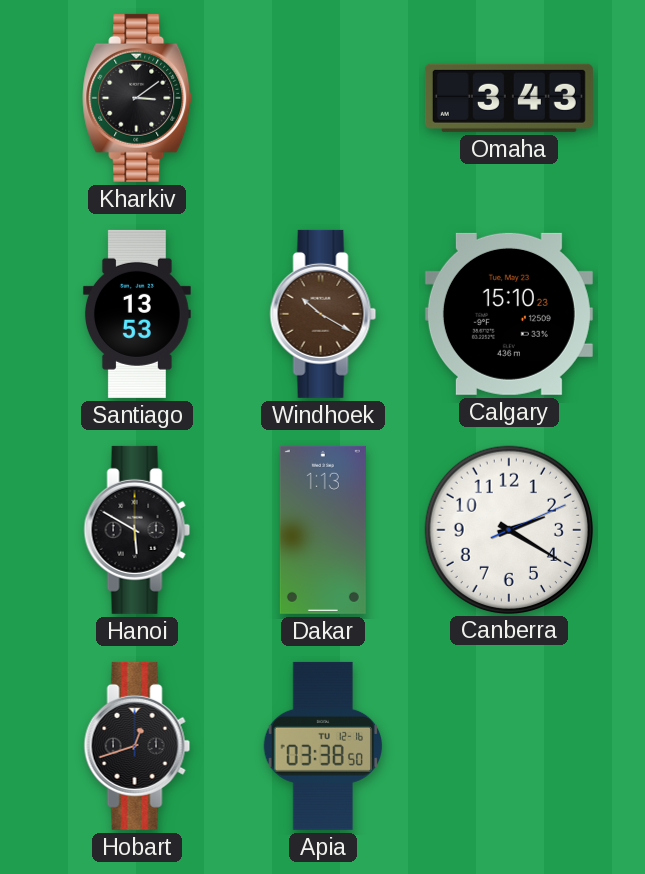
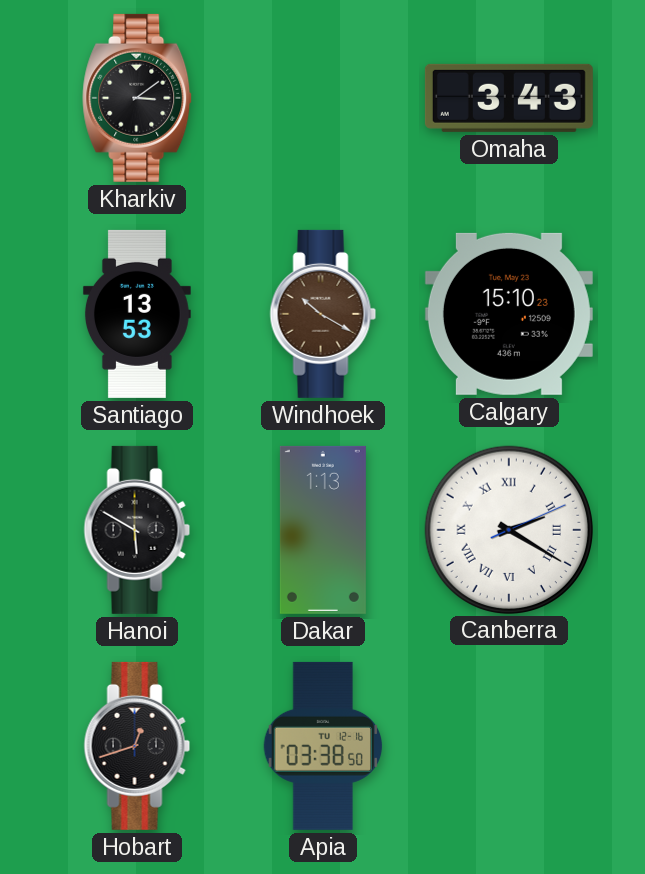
Canberra numerals: Arabic -> Roman (508, 529)
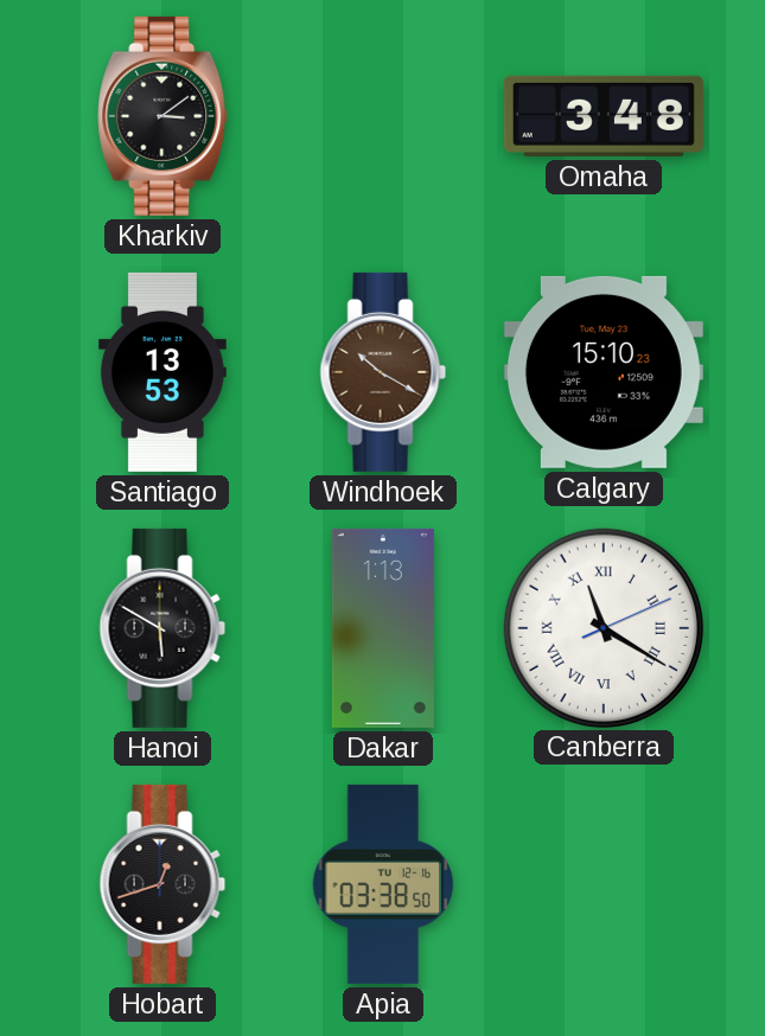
Omaha: 3:43 -> 3:48 (604, 116)
Canberra: 2:20 -> 11:20 (603, 627)
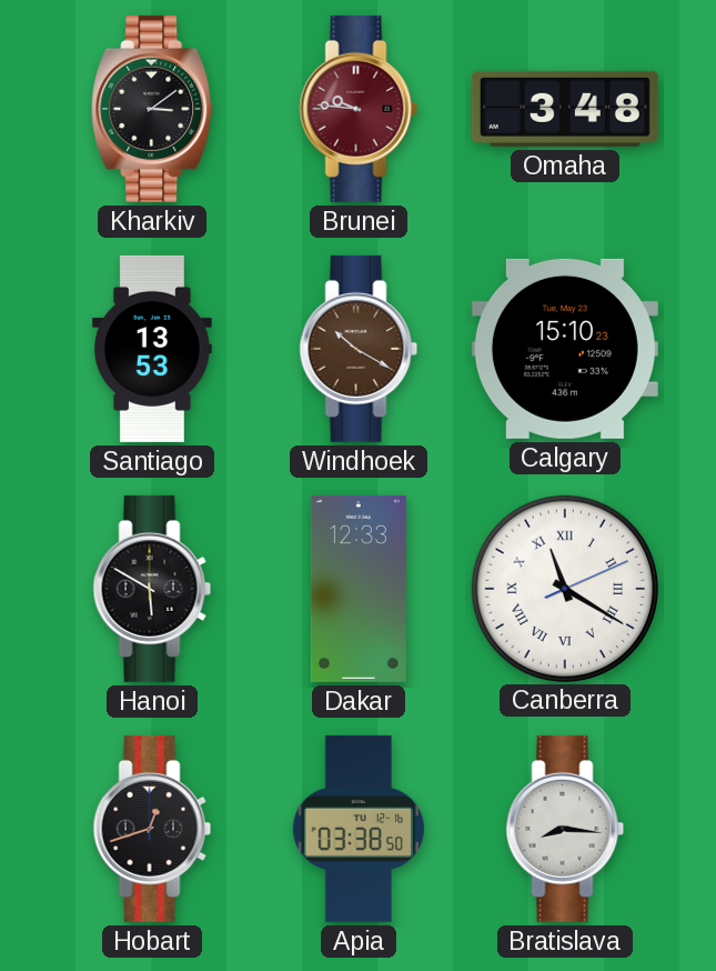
Brunei: none -> 9:46 (359, 109)
Dakar: 1:13 -> 12:33 (359, 589)
Bratislava: none -> 8:16 (565, 829)
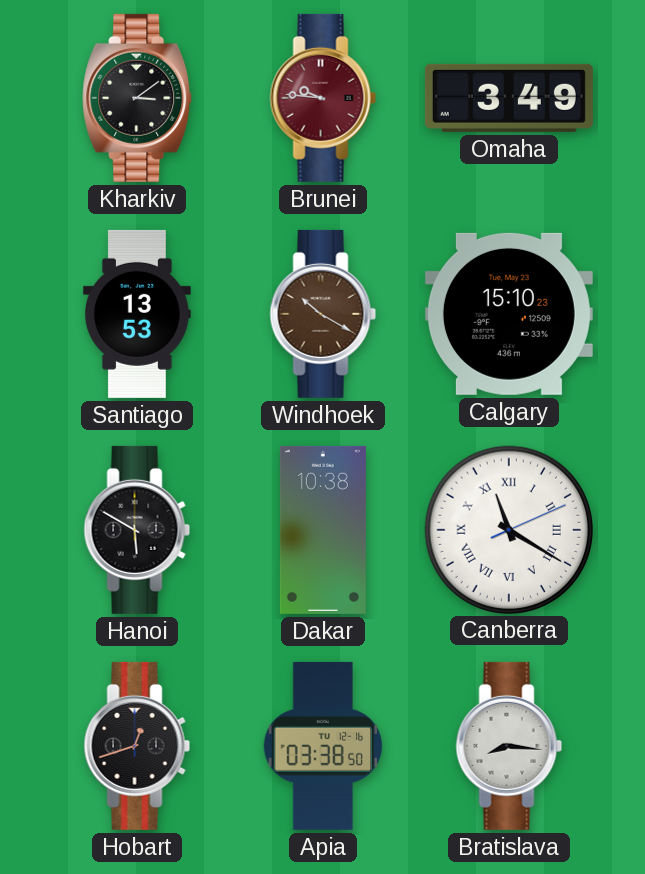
Omaha: 3:48 -> 3:49 (509, 98)
Dakar: 12:33 -> 10:38 (323, 530)
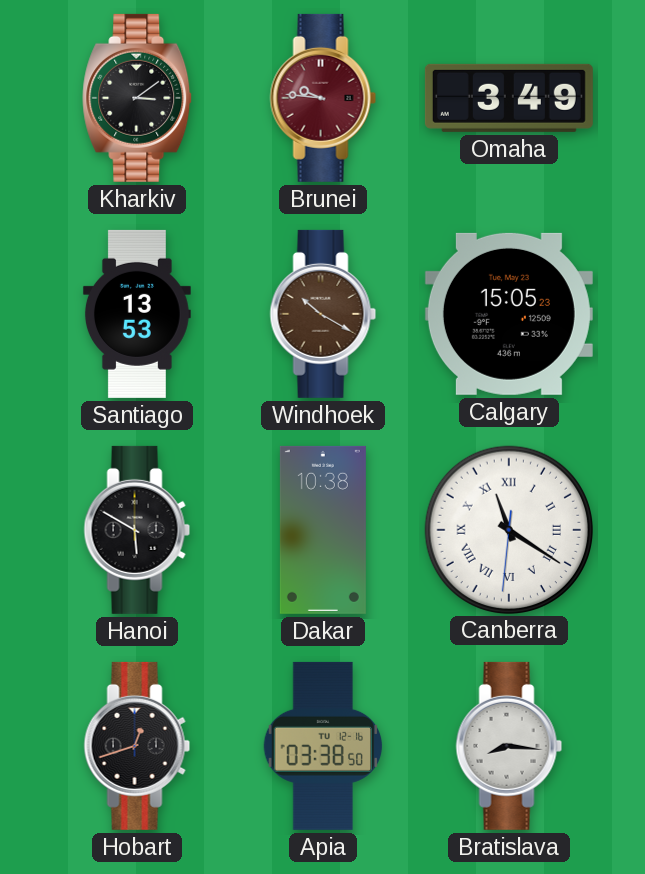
Calgary: 15:10 -> 15:05 (509, 314)
Canberra: 11:20:11 -> 11:20:31 (508, 529)
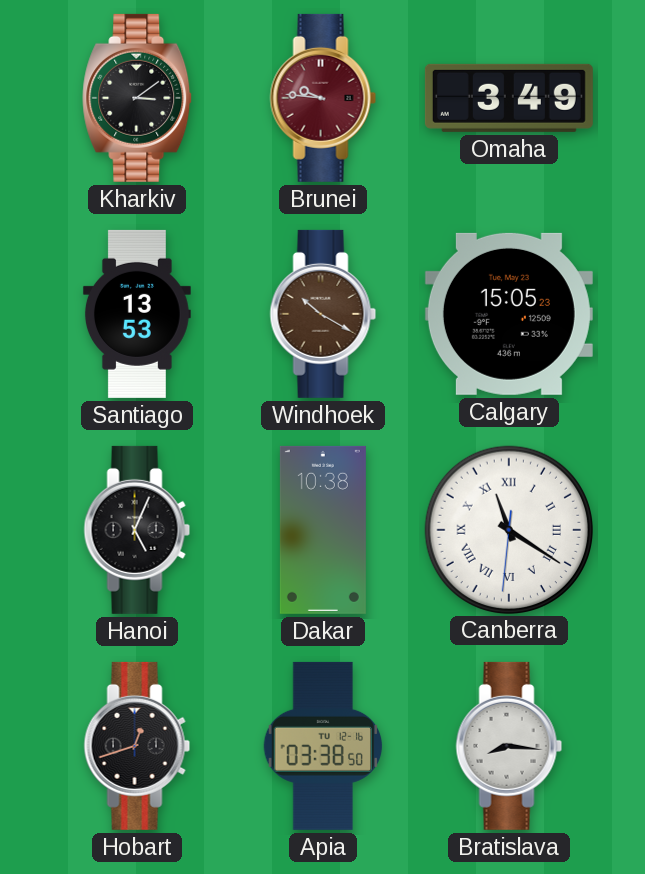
Hanoi: 5:50 -> 5:04 (137, 530)
